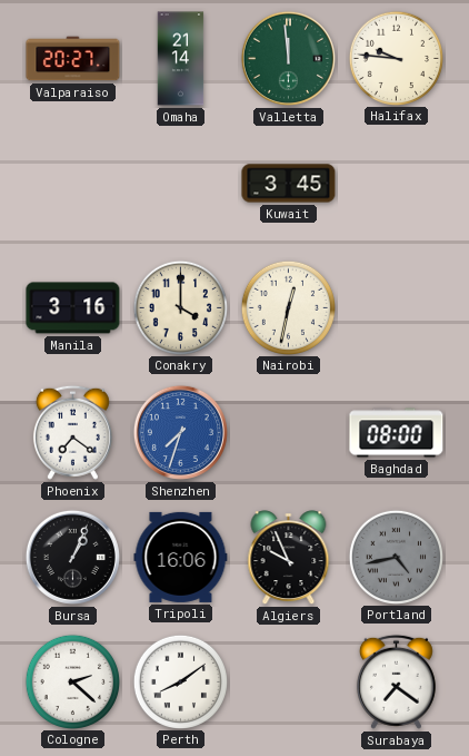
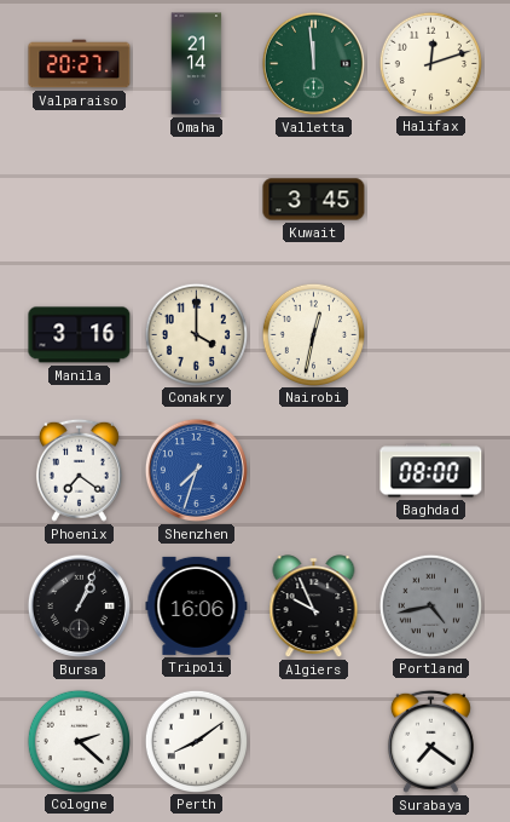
Halifax: 9:46 -> 12:12 (430, 63)
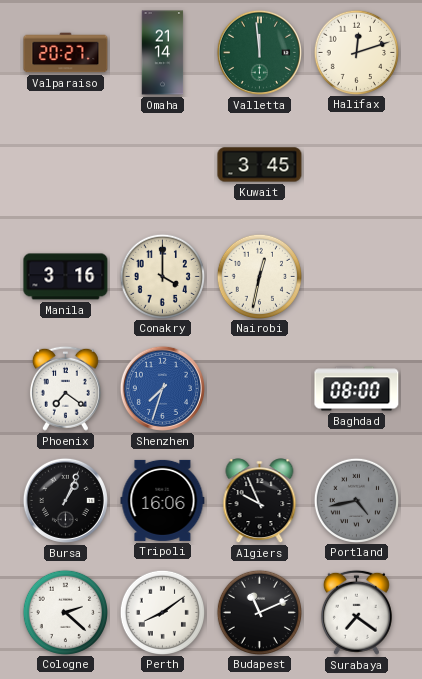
Budapest: none -> 11:11 (259, 612)
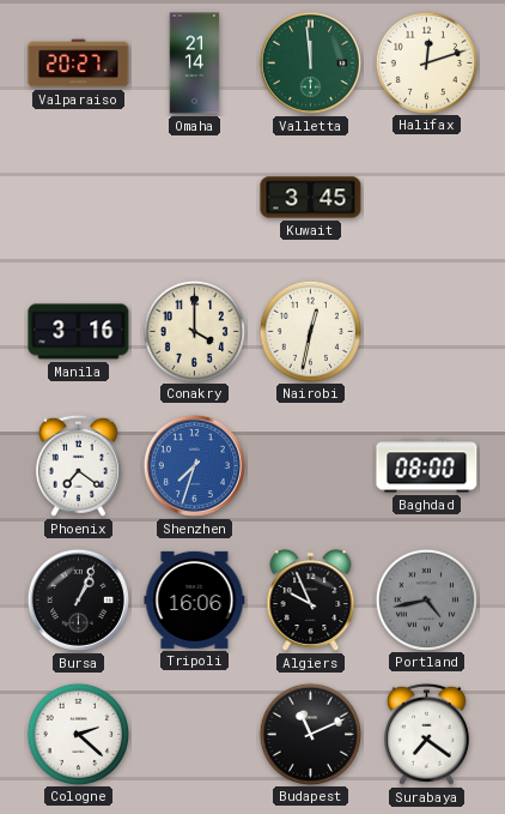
Perth: 8:09 -> none (162, 612)
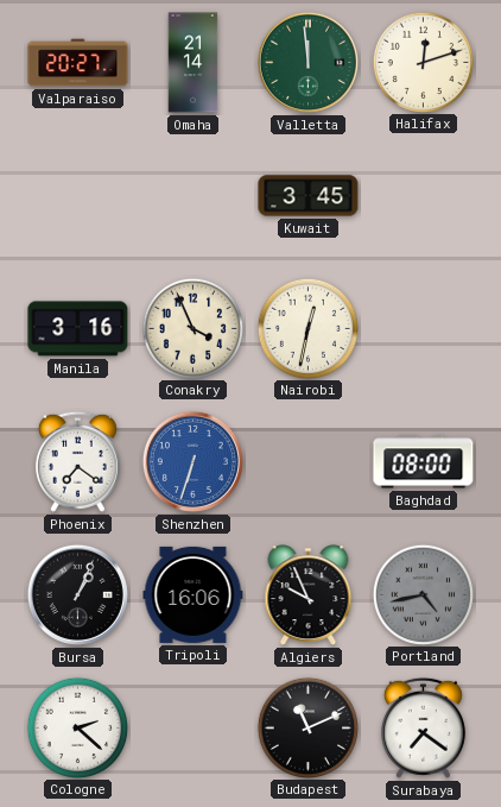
Conakry: 4:00 -> 3:56 (192, 328)
Shenzhen: 7:33 -> 6:33 (192, 461)
